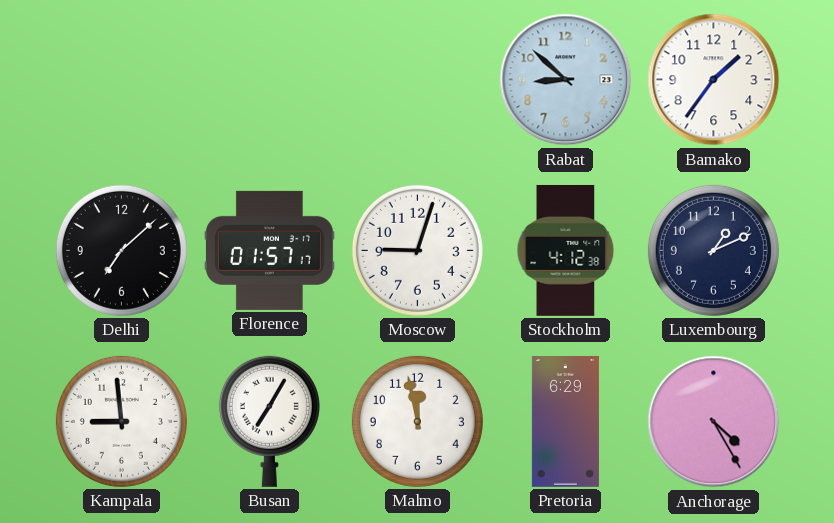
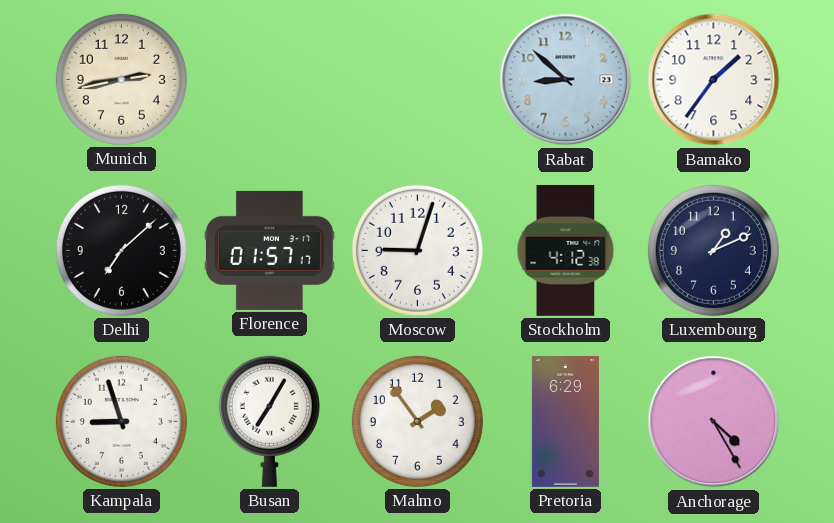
Munich: none -> 2:43 (121, 79)
Kampala: 8:59 -> 8:57 (121, 421)
Malmo: 11:58 -> 1:54 (417, 421)
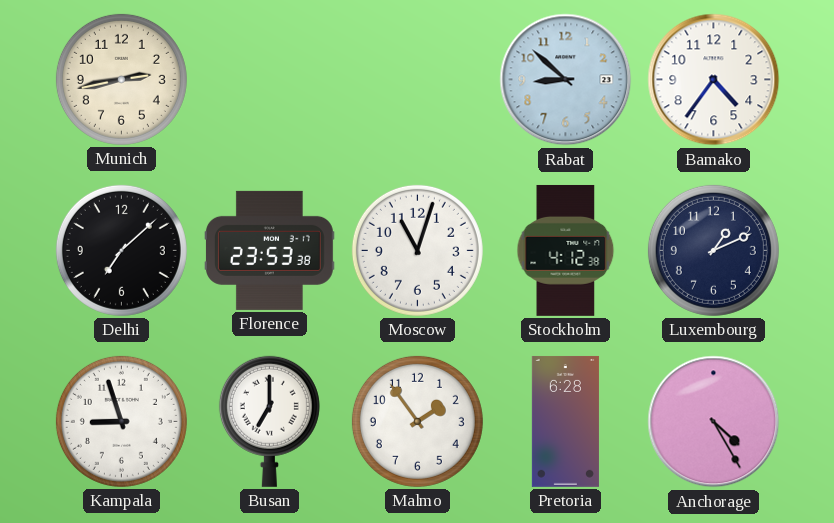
Bamako: 1:36 -> 4:36 (714, 80)
Florence: 01:57 -> 23:53 (269, 250)
Moscow: 9:03 -> 11:03 (417, 250)
Busan: 7:05 -> 7:00 (269, 421)
Pretoria: 6:29 -> 6:28 (565, 421)
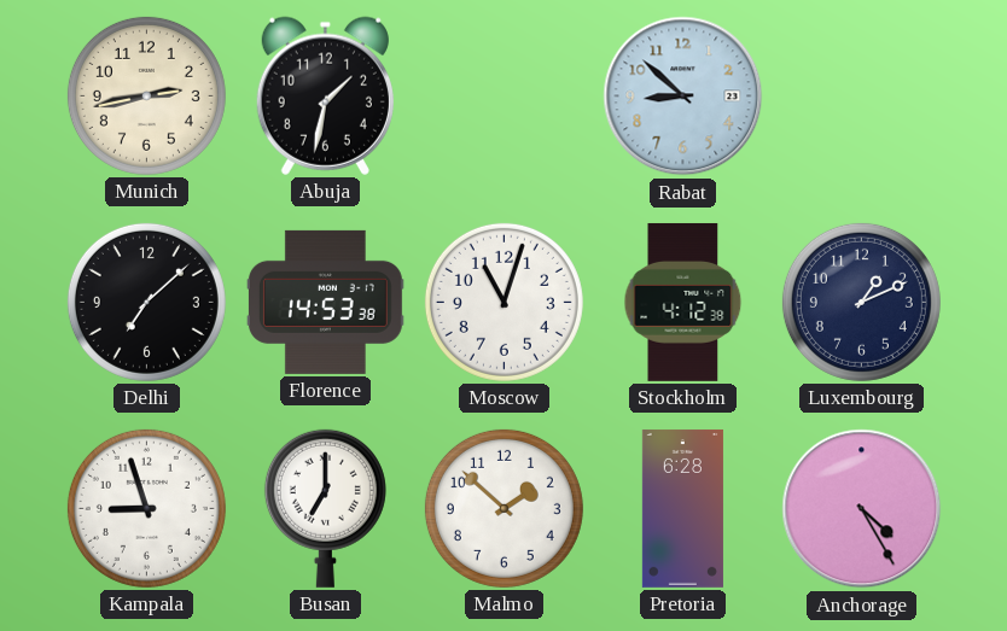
Abuja: none -> 1:32 (325, 95)
Bamako: 4:36 -> none (714, 80)
Florence: 23:53 -> 14:53 (325, 302)
Malmo: 1:54 -> 1:52 (503, 508)
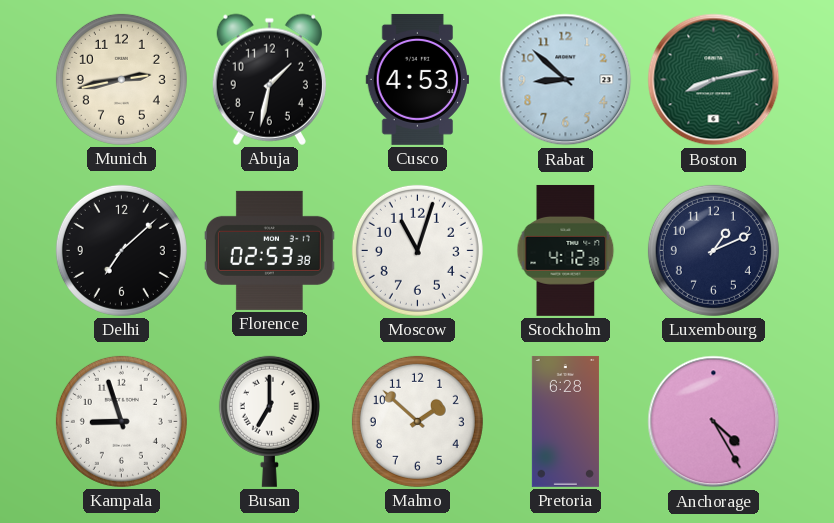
Cusco: none -> 4:53 (417, 79)
Boston: none -> 8:13 (714, 80)
Florence: 14:53 -> 02:53 (269, 250)
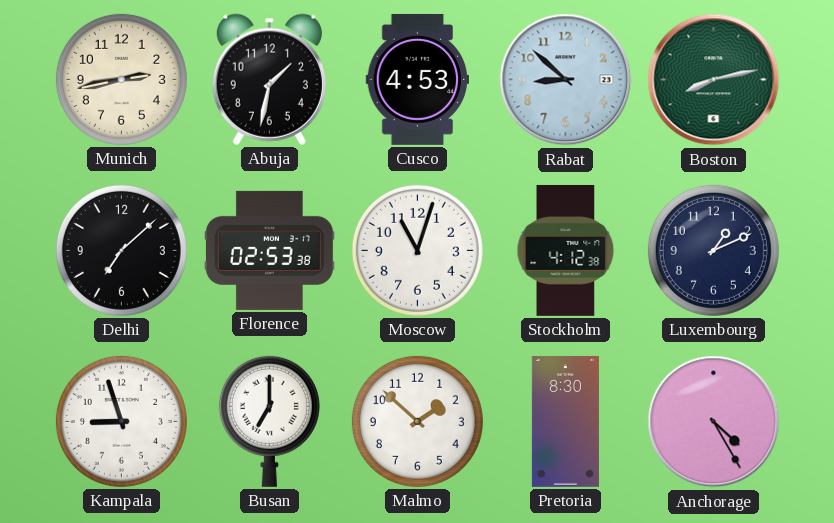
Pretoria: 6:28 -> 8:30 (565, 421)
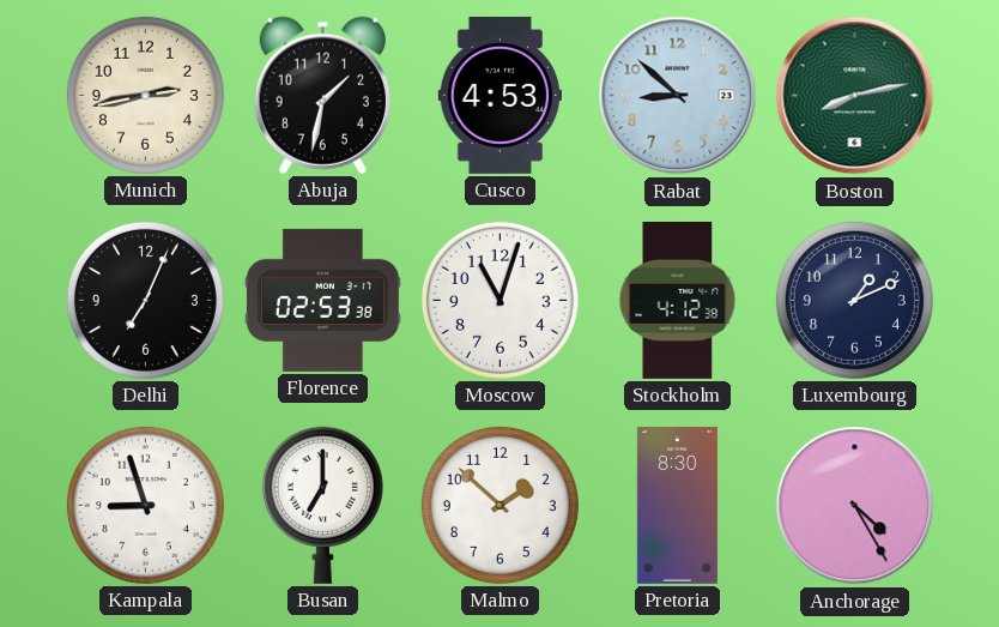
Delhi: 7:08 -> 7:04 (145, 300)
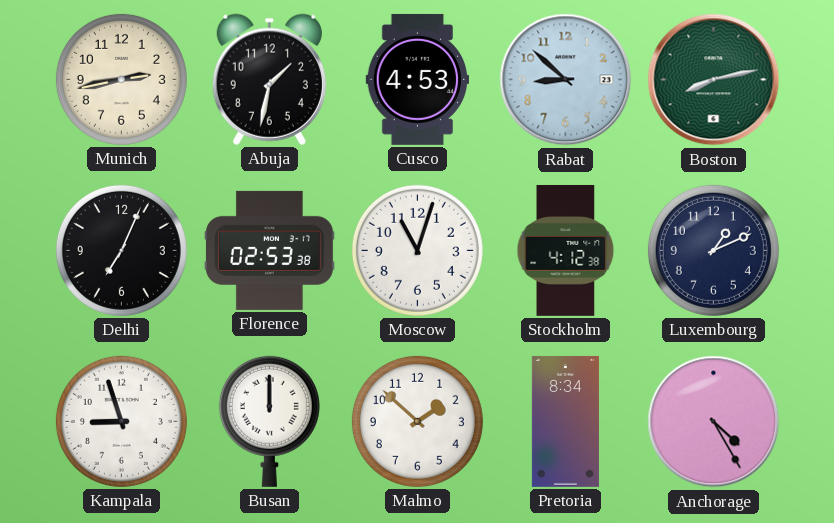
Busan: 7:00 -> 12:00 (269, 421)
Pretoria: 8:30 -> 8:34 (565, 421)
